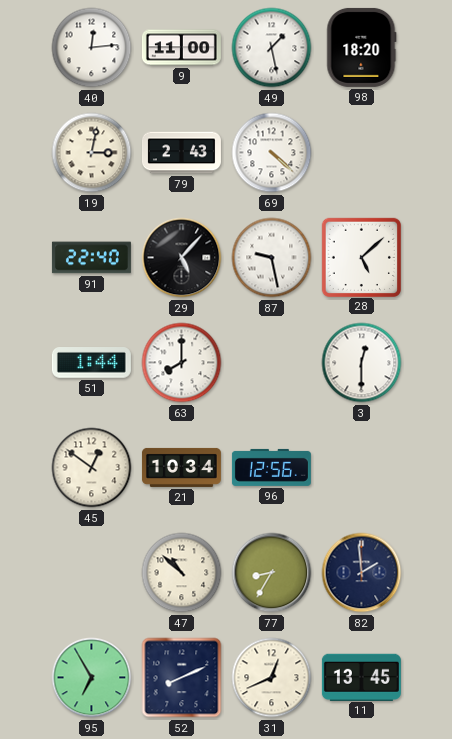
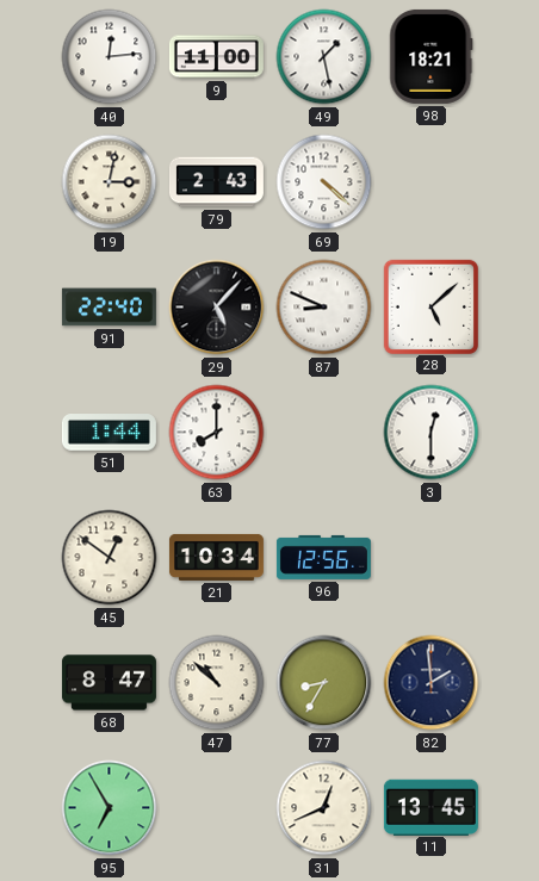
98: 18:20 -> 18:21 (432, 56)
87: 9:28 -> 8:49 (324, 308)
68: none -> 8:47 (109, 683)
52: 8:11 -> none (182, 678)
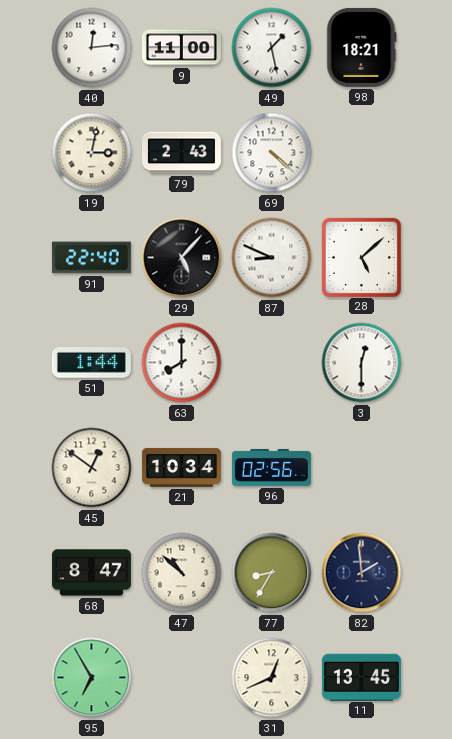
96: 12:56 -> 02:56 (271, 467)
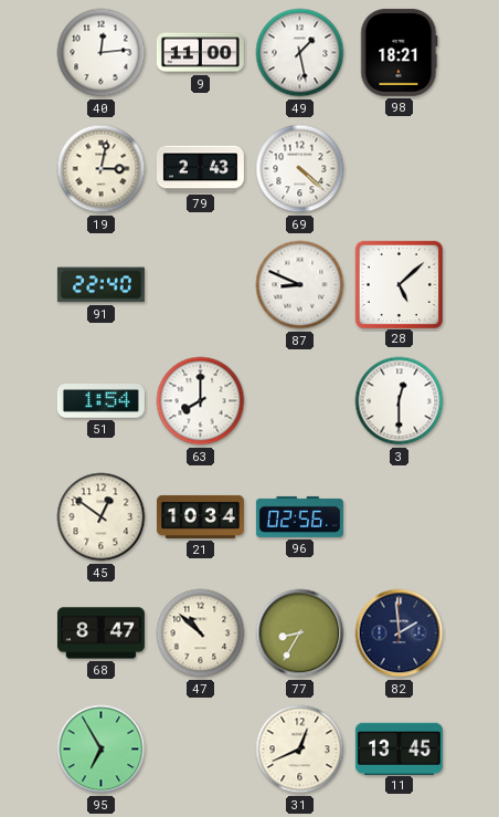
29: 5:07 -> none (182, 258)
51: 1:44 -> 1:54 (100, 401)
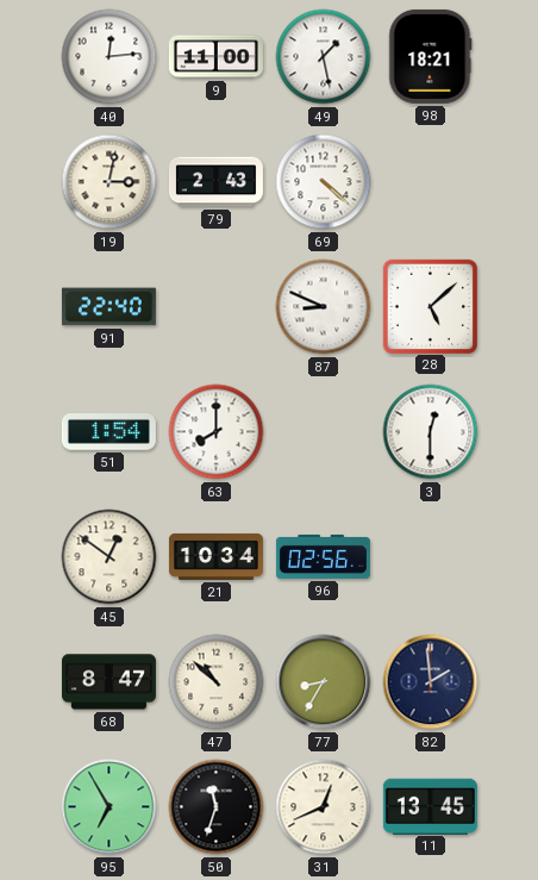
50: none -> 11:33 (217, 807)
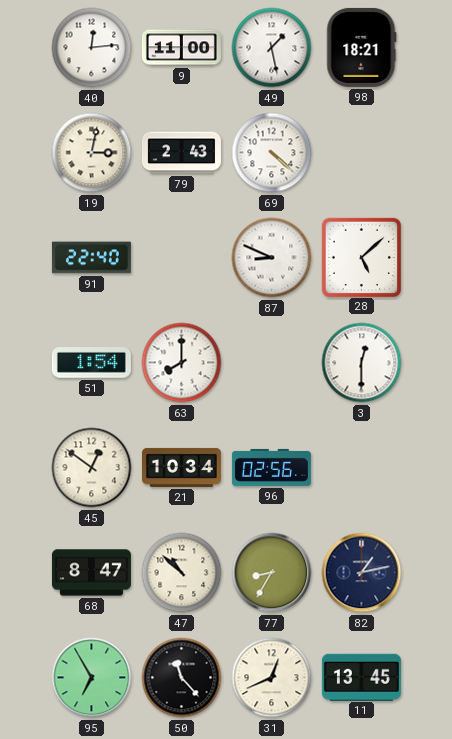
82: 1:59 -> 1:13 (362, 573)
50: 11:33 -> 11:23 (182, 678)
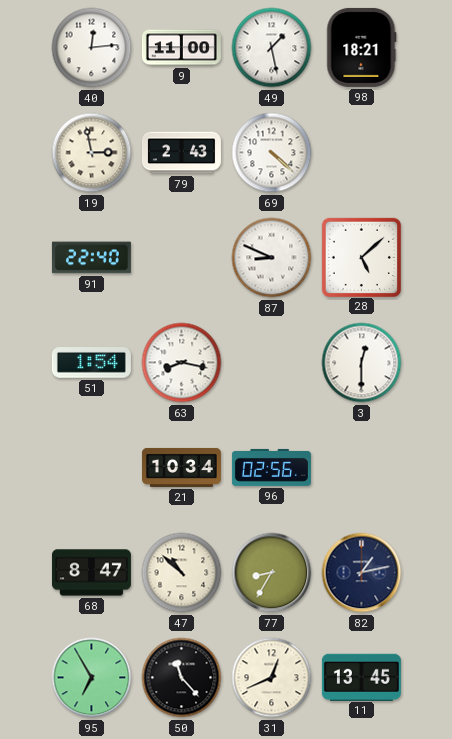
19: 3:02 -> 2:58 (92, 153)
63: 8:00 -> 8:17 (182, 363)
45: 12:51 -> none (92, 468)
